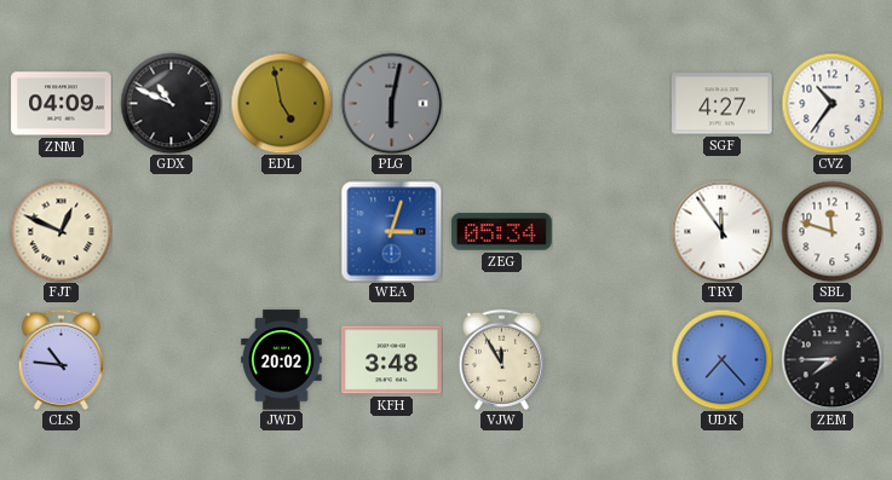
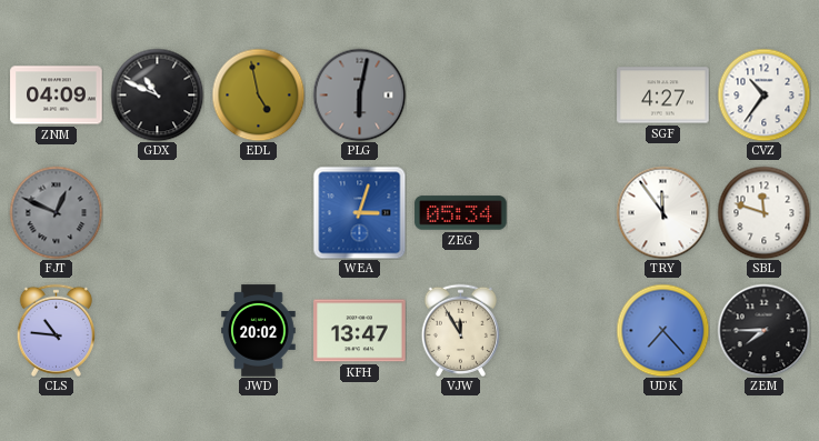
FJT dial: cream -> grey (56, 212)
KFH: 3:48 -> 13:47 (360, 331)
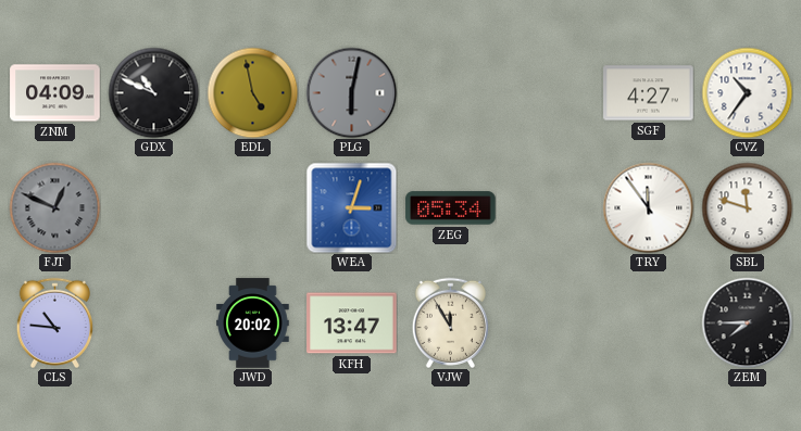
UDK: 7:23 -> none (662, 330)
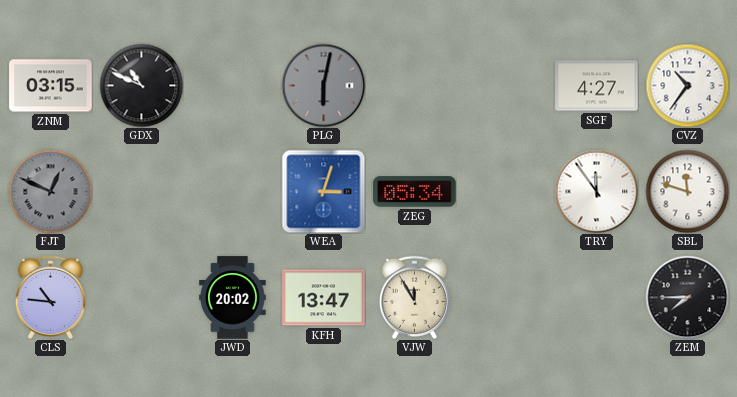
ZNM: 04:09 -> 03:15 (51, 86)
EDL: 4:58 -> none (252, 92)
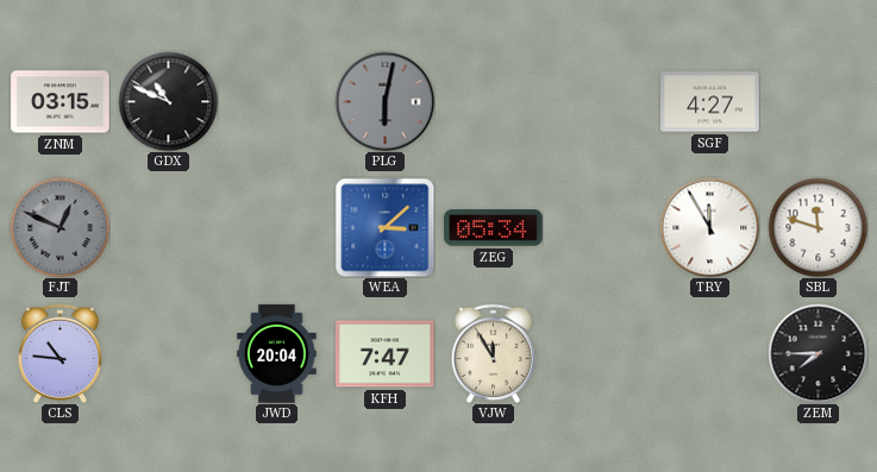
CVZ: 10:36 -> none (687, 85)
WEA: 3:03 -> 3:08 (384, 227)
TRY: 11:54 -> 11:55 (709, 227)
JWD: 20:02 -> 20:04 (277, 354)
KFH: 13:47 -> 7:47 (386, 354)
